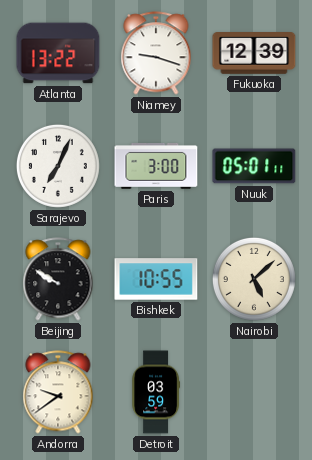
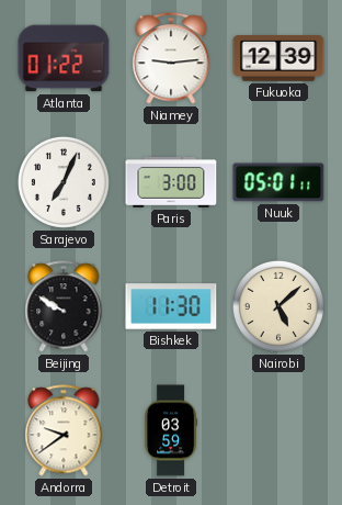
Atlanta: 13:22 -> 01:22 (64, 58)
Niamey: 9:18 -> 9:14 (171, 58)
Bishkek: 10:55 -> 11:30 (171, 306)
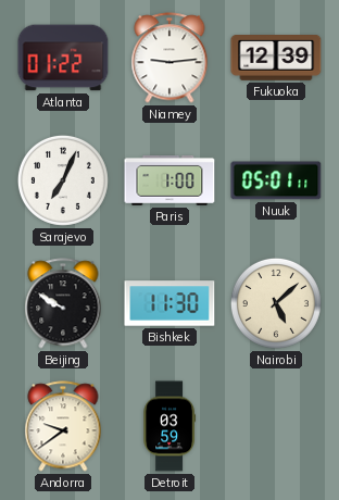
Paris: 3:00 -> 1:00 (169, 180)
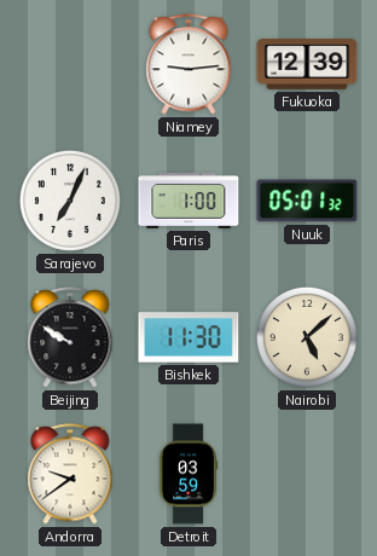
Atlanta: 01:22 -> none (63, 58)
Nuuk: 05:01:11 -> 05:01:32 (307, 201)
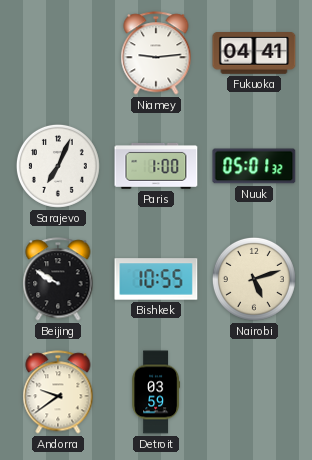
Fukuoka: 12:39 -> 04:41 (254, 54)
Bishkek: 11:30 -> 10:55 (156, 279)
Nairobi: 5:08 -> 5:12 (254, 279)
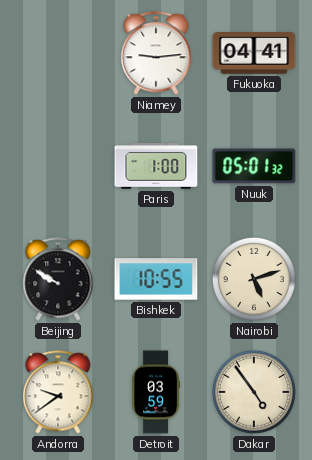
Sarajevo: 7:04 -> none (58, 166)
Dakar: none -> 4:54 (254, 392)
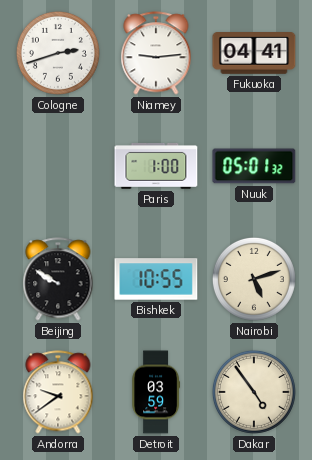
Cologne: none -> 2:42 (58, 53)
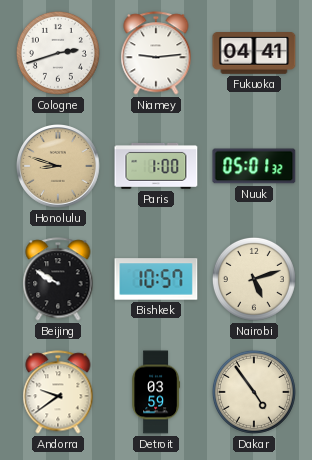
Honolulu: none -> 8:48 (59, 167)
Bishkek: 10:55 -> 10:57 (156, 279)
